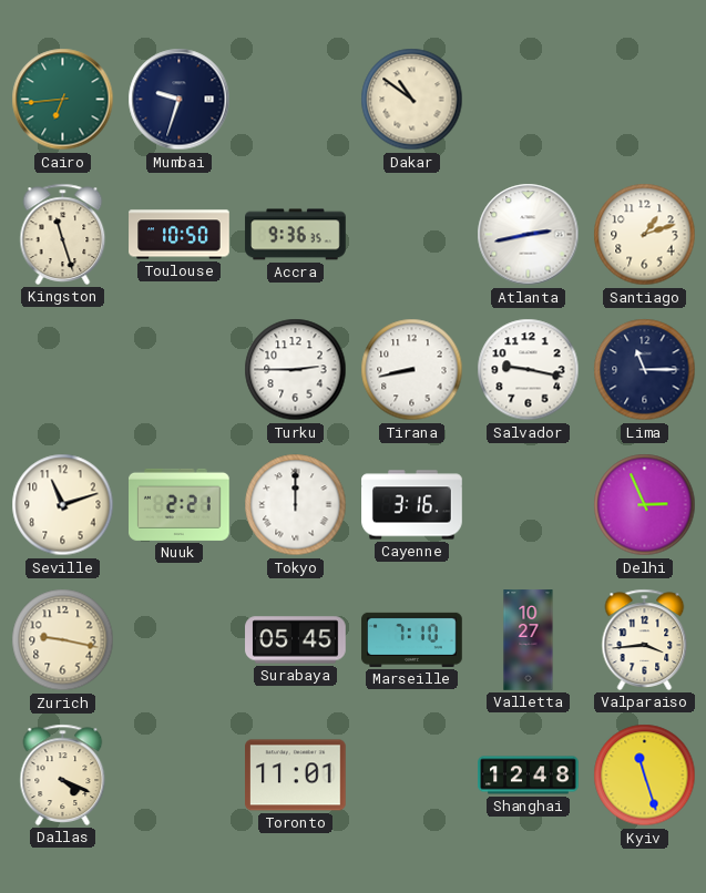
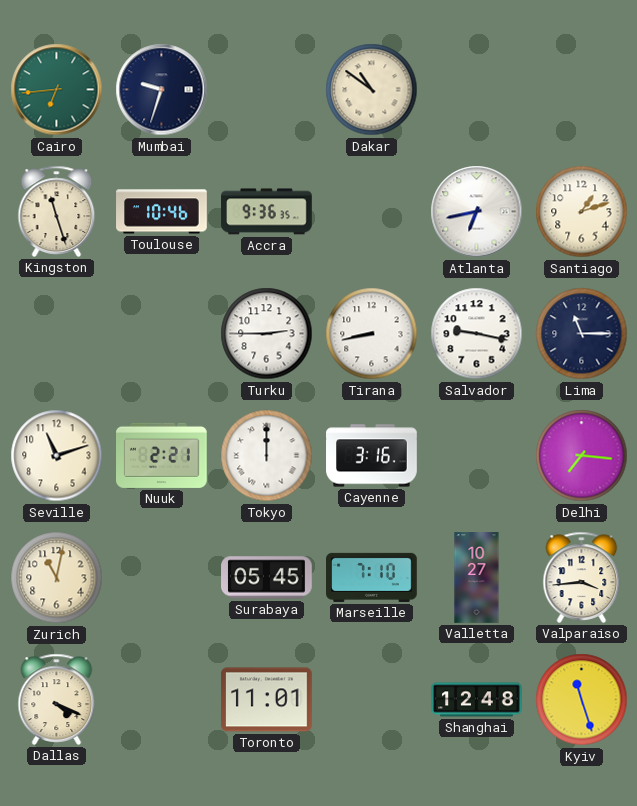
Toulouse: 10:50 -> 10:46 (162, 212)
Atlanta: 2:43 -> 6:43 (477, 212)
Delhi: 2:56 -> 7:16 (582, 456)
Zurich: 9:17 -> 11:02 (57, 578)
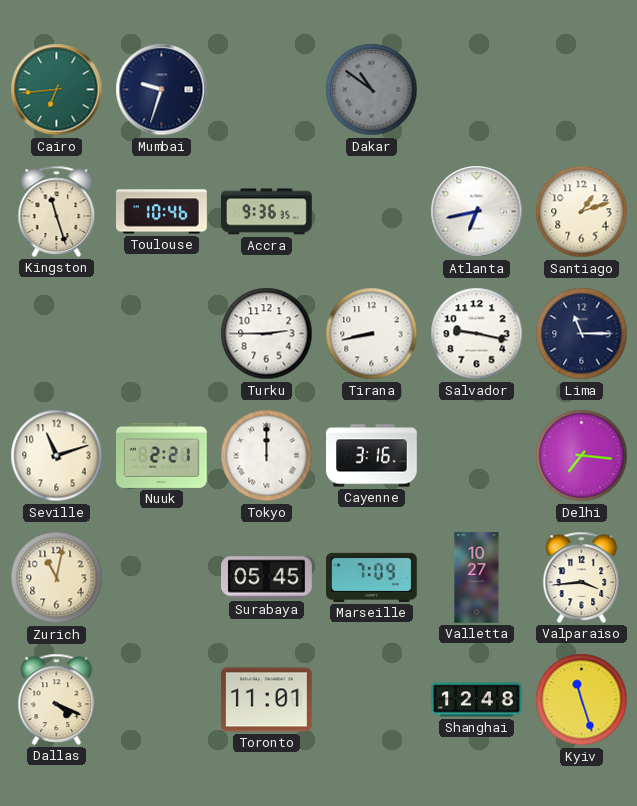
Dakar dial: cream -> grey (372, 90)
Marseille: 7:10 -> 7:09 (372, 577)
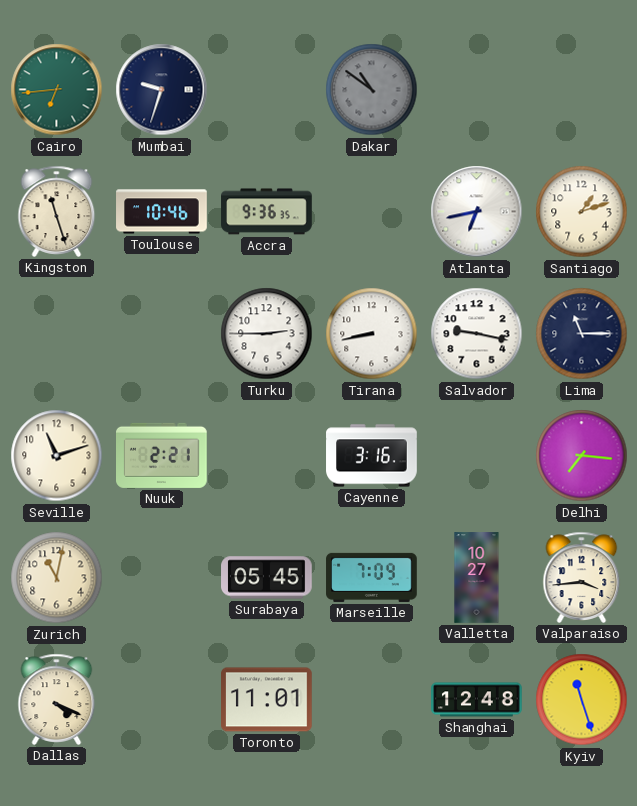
Tokyo: 12:00 -> none (267, 456)
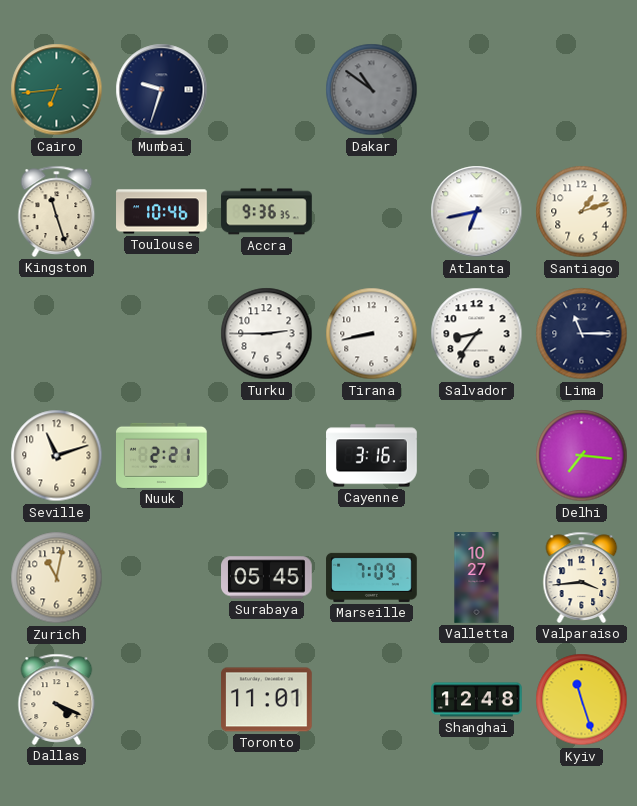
Salvador: 9:17 -> 8:36 (477, 334)
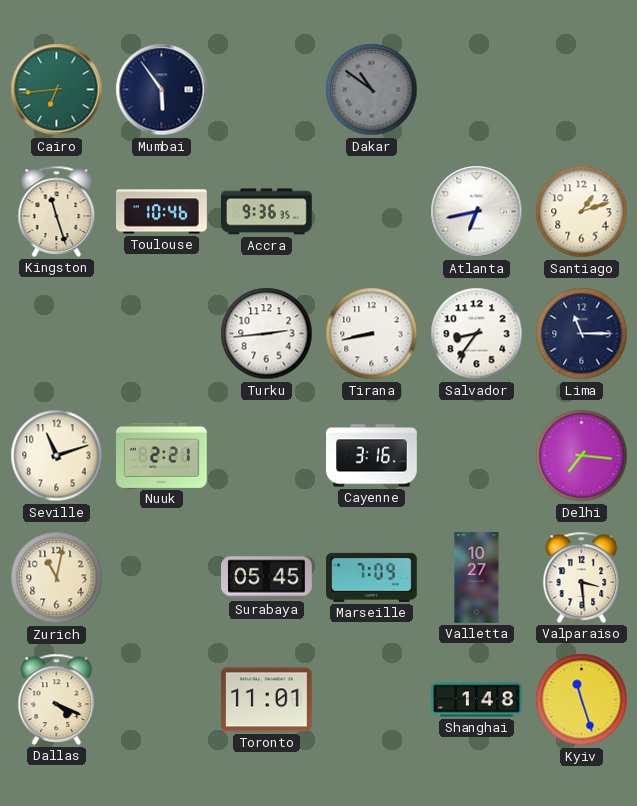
Mumbai: 9:33 -> 5:54 (162, 90)
Turku: 2:45 -> 2:44 (267, 334)
Valparaiso: 3:44 -> 3:29 (582, 577)
Shanghai: 12:48 -> 1:48 (477, 700)
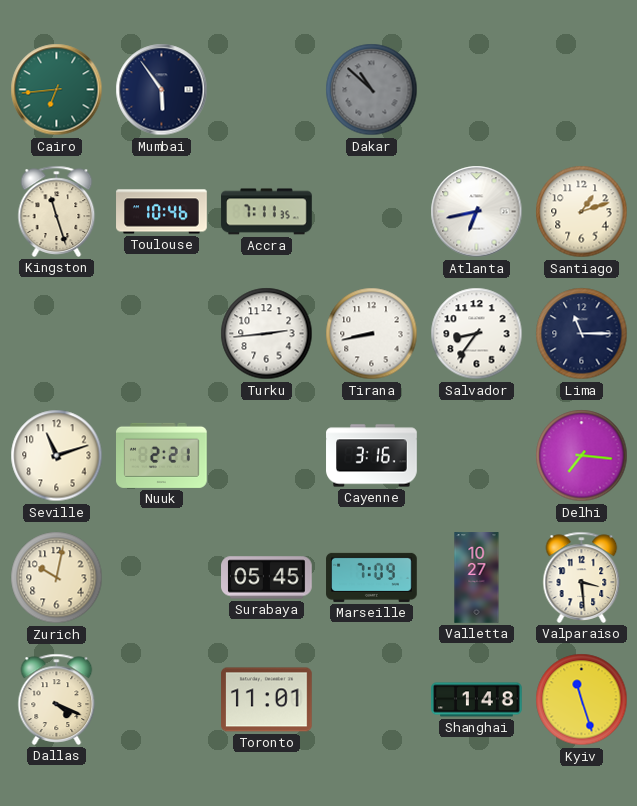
Dakar: 10:51 -> 10:52 (372, 90)
Accra: 9:36 -> 7:11 (267, 212)
Zurich: 11:02 -> 10:02 (57, 578)
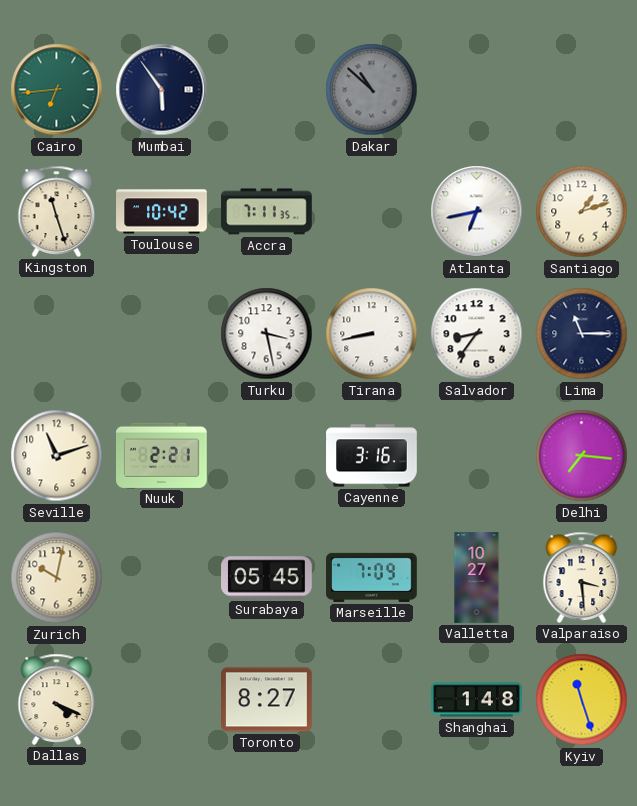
Toulouse: 10:46 -> 10:42 (162, 212)
Turku: 2:44 -> 3:28 (267, 334)
Toronto: 11:01 -> 8:27 (267, 700)
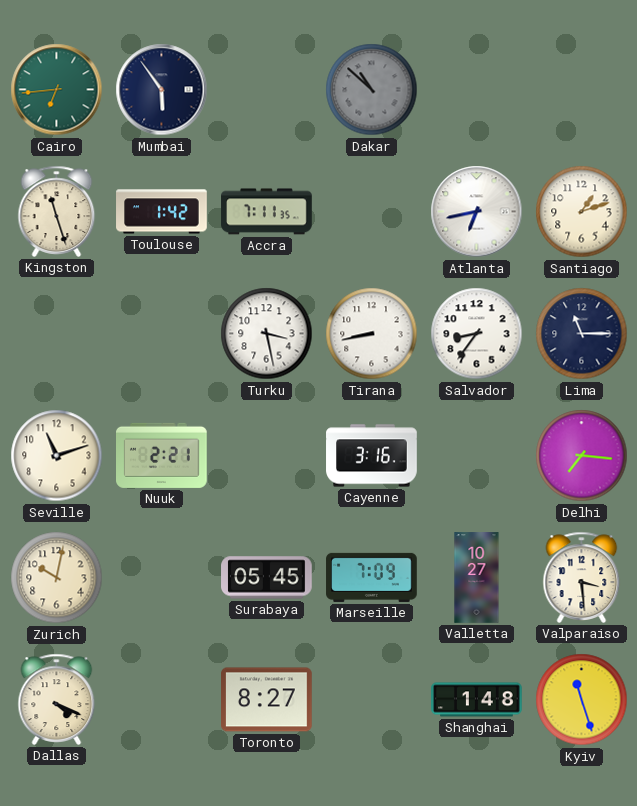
Toulouse: 10:42 -> 1:42 (162, 212)
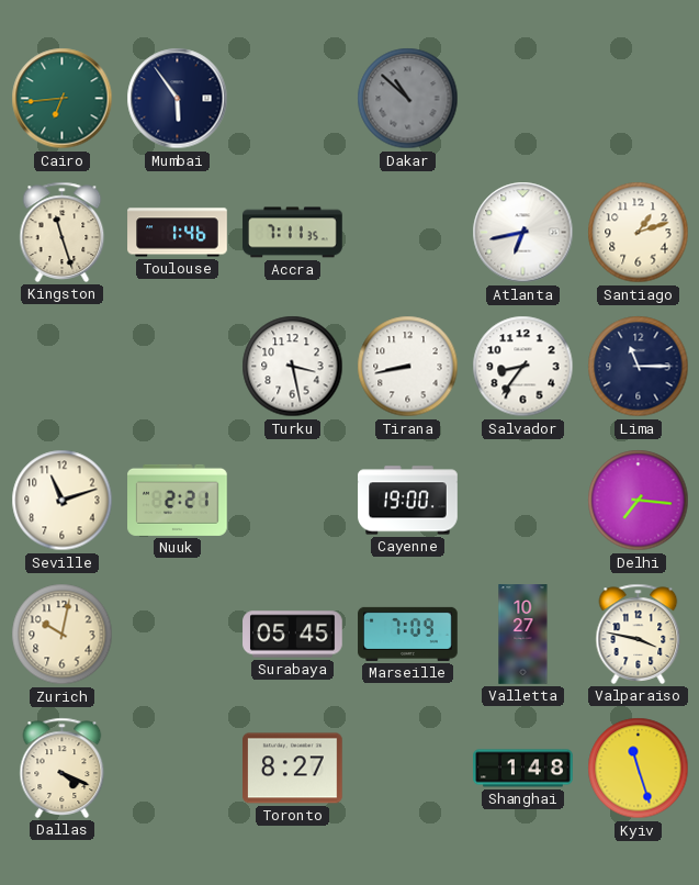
Toulouse: 1:42 -> 1:46 (178, 233)
Cayenne: 3:16 -> 19:00 (408, 501)
Valparaiso: 3:29 -> 3:47 (639, 634)
